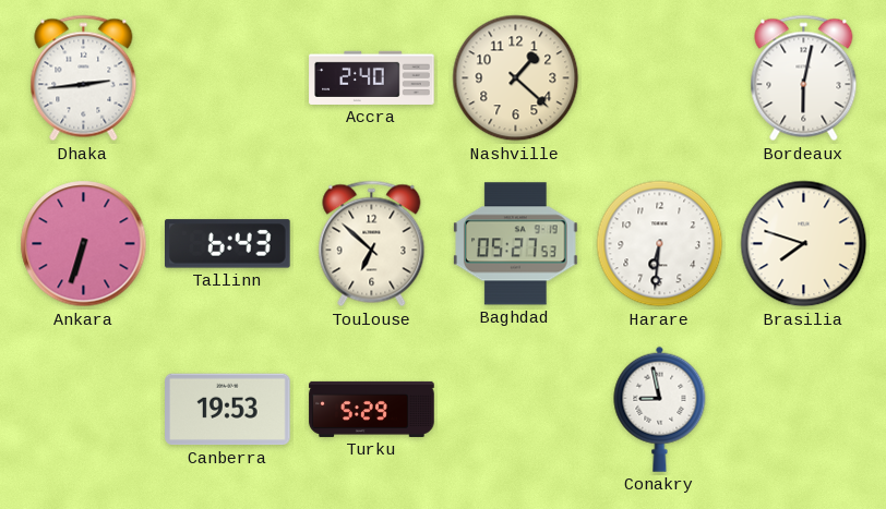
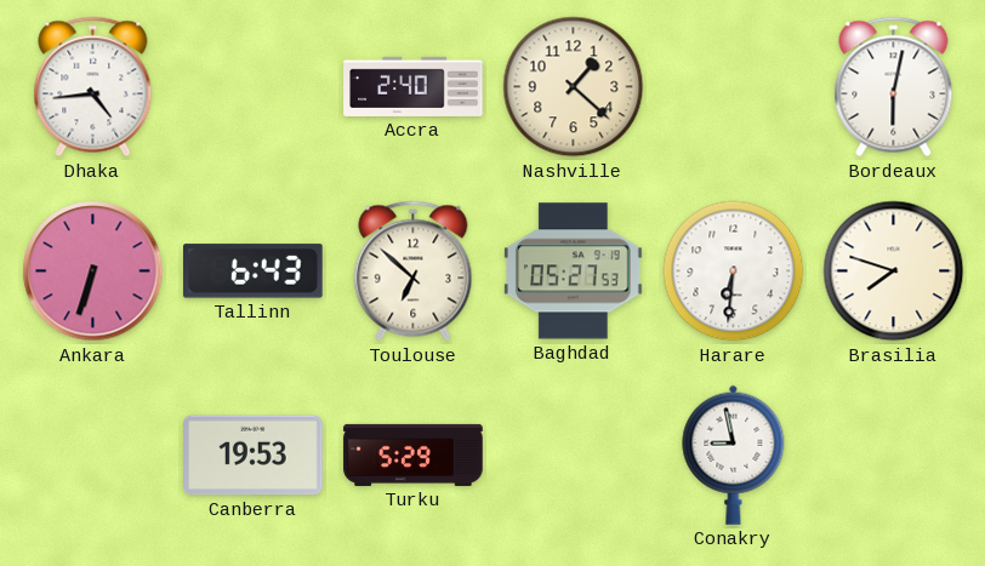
Dhaka: 2:44 -> 4:44 (93, 87)
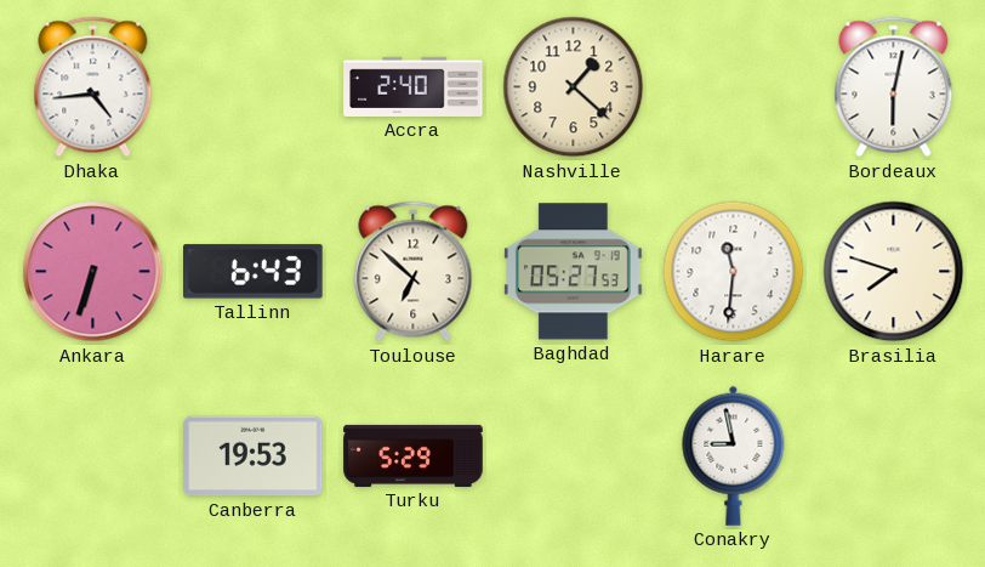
Harare: 6:31 -> 11:31 (734, 272)
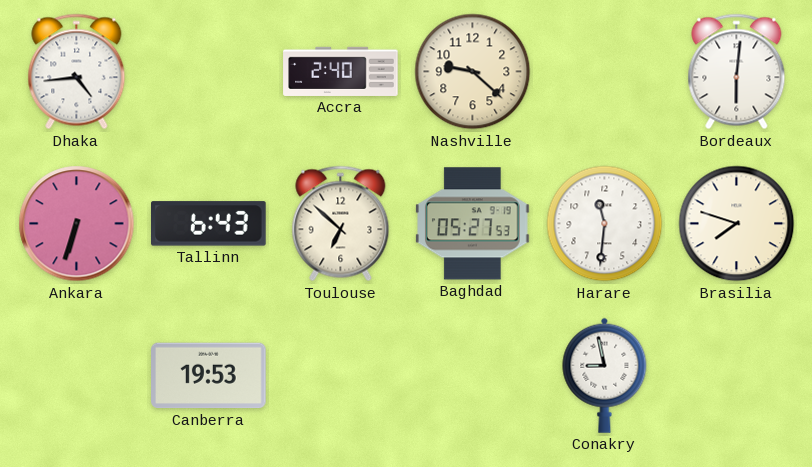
Nashville: 1:22 -> 9:22 (473, 72)
Bordeaux: 6:02 -> 6:01 (737, 72)
Turku: 5:29 -> none (414, 455)
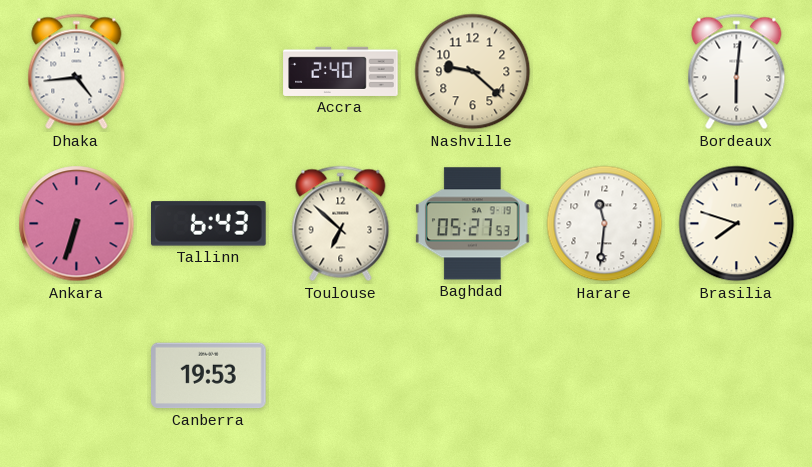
Conakry: 8:58 -> none (605, 375)
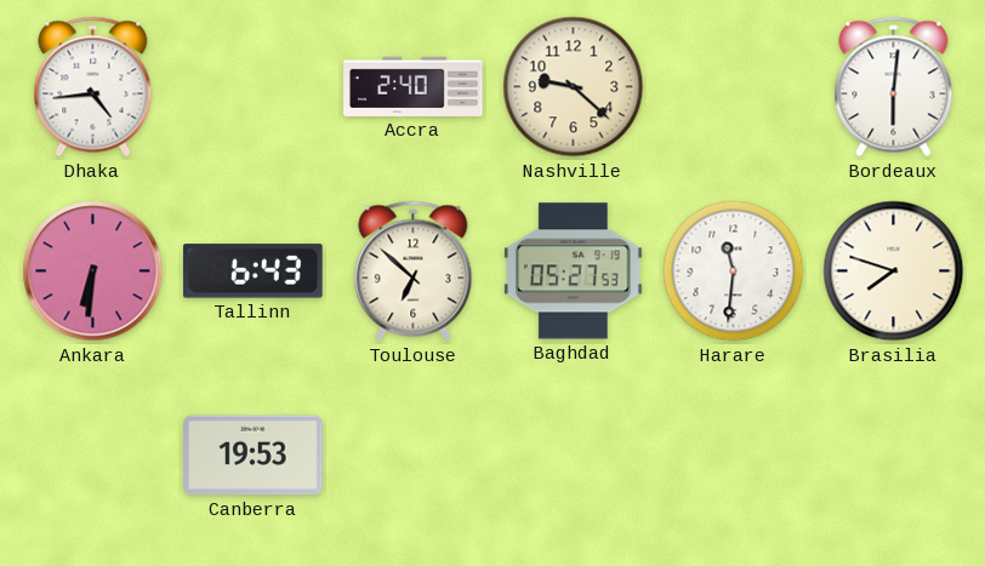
Ankara: 6:33 -> 6:31 (93, 271)
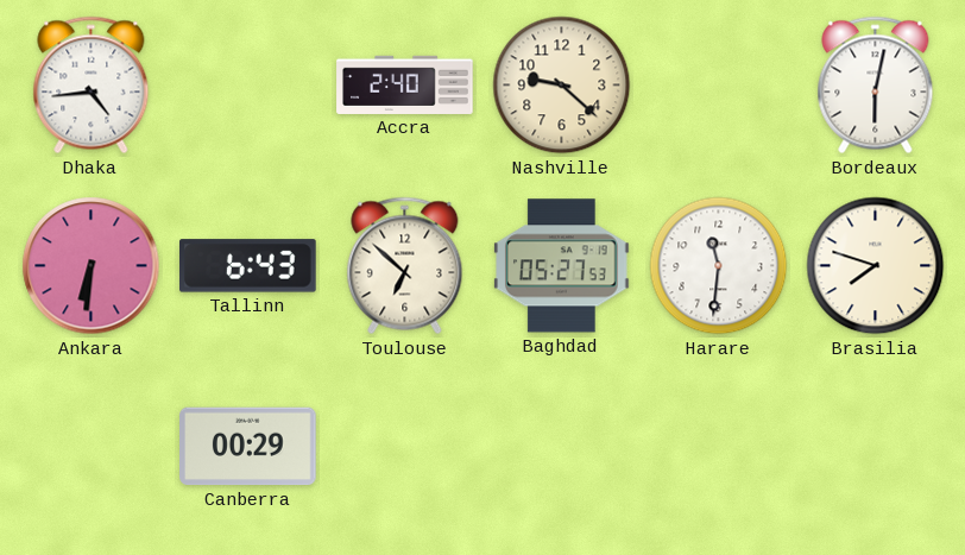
Bordeaux: 6:01 -> 6:02 (876, 86)
Canberra: 19:53 -> 00:29 (248, 447)
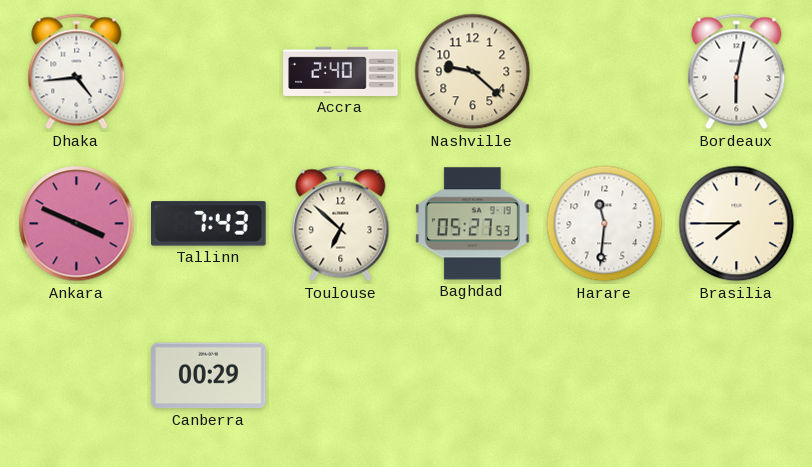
Ankara: 6:31 -> 3:49 (77, 224)
Tallinn: 6:43 -> 7:43 (209, 224)
Brasilia: 7:48 -> 7:45 (737, 224)
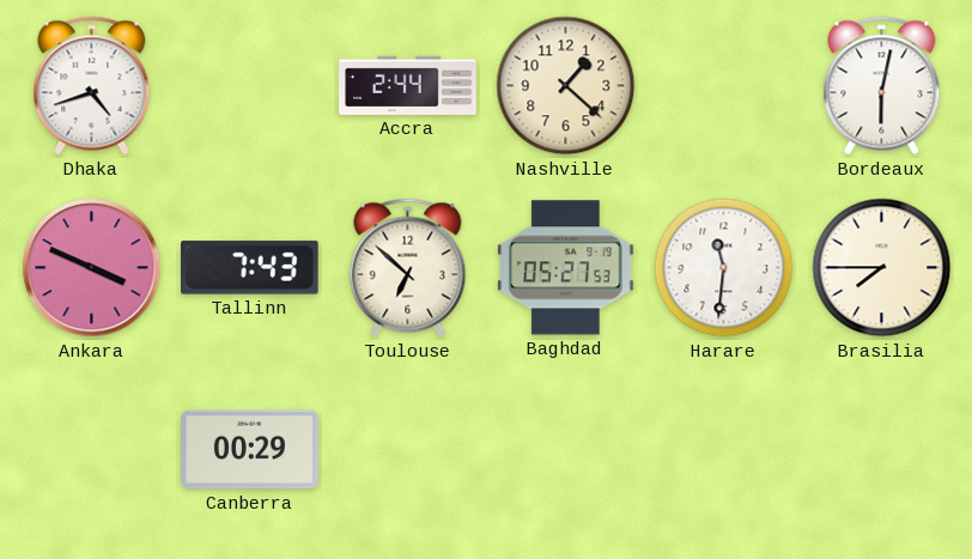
Dhaka: 4:44 -> 4:42 (92, 86)
Accra: 2:40 -> 2:44 (408, 85)
Nashville: 9:22 -> 1:22 (566, 86)
